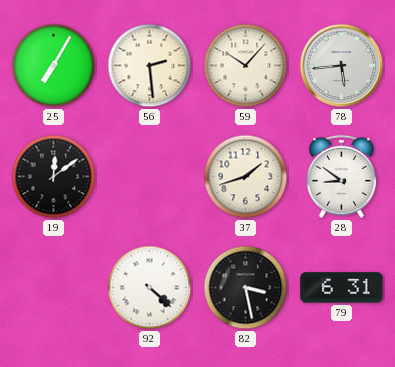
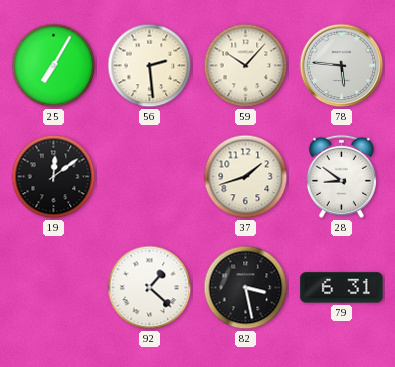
78: 5:44 -> 5:46 (342, 66)
92: 4:22 -> 1:22 (150, 288)
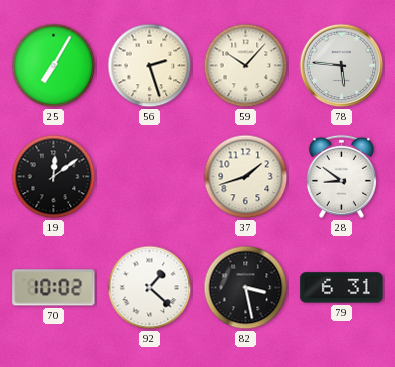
56: 2:29 -> 2:27 (150, 66)
70: none -> 10:02 (54, 288)
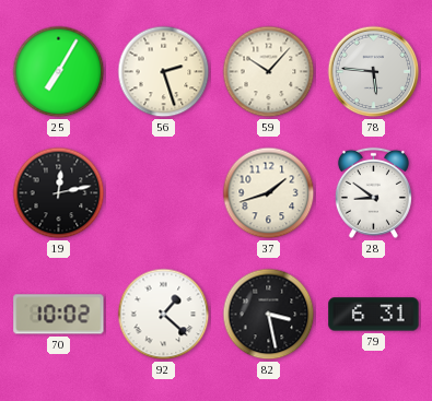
19: 12:09 -> 12:13 (59, 193)
